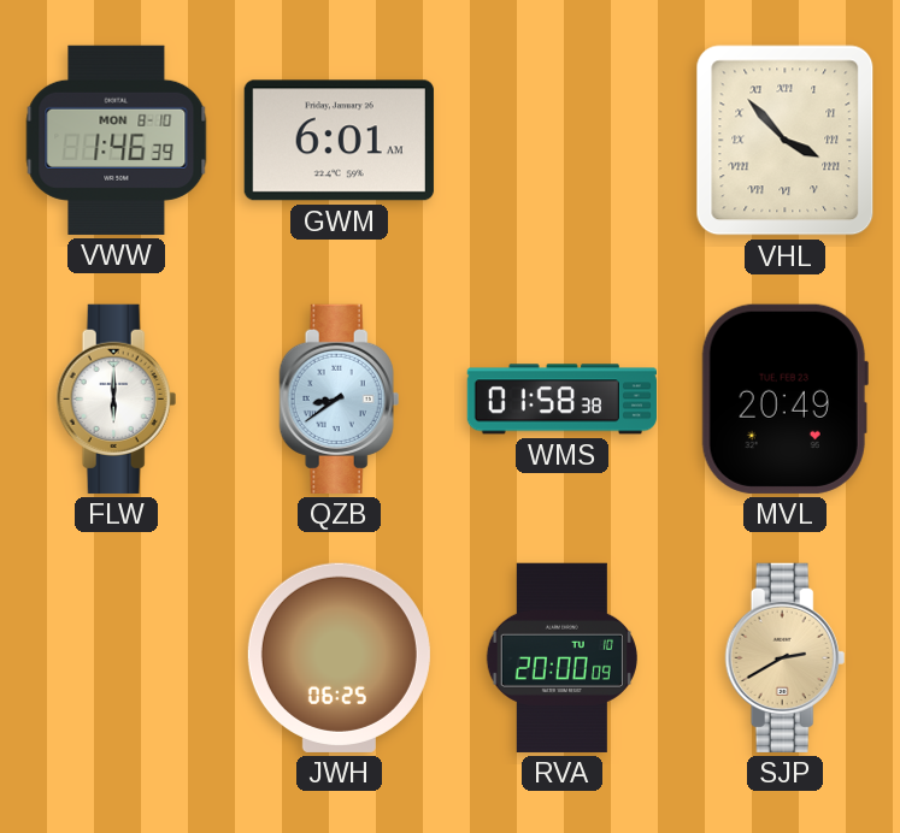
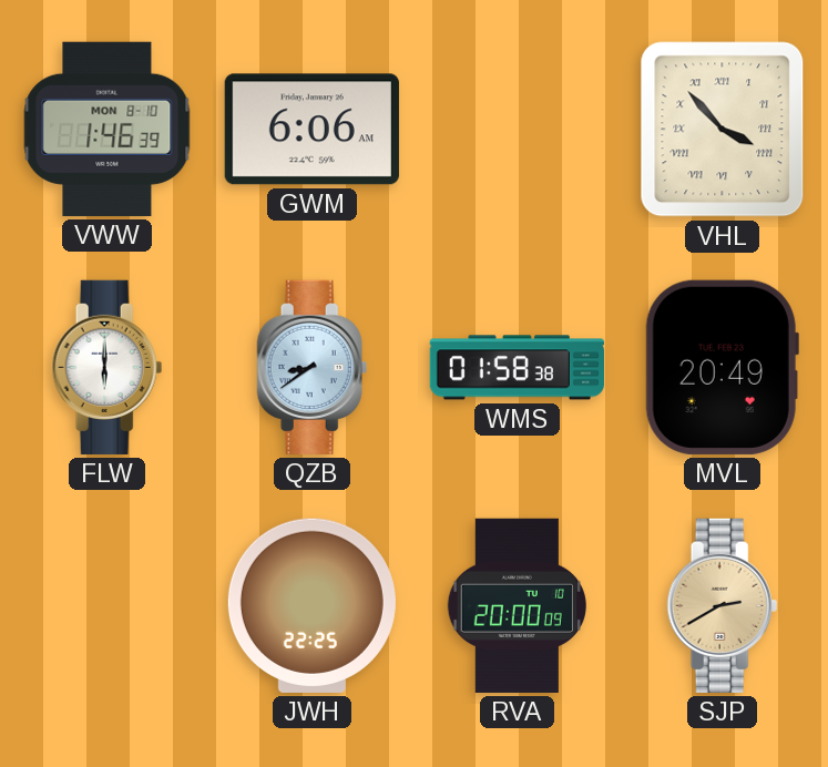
GWM: 6:01 -> 6:06 (311, 130)
JWH: 06:25 -> 22:25 (311, 605)
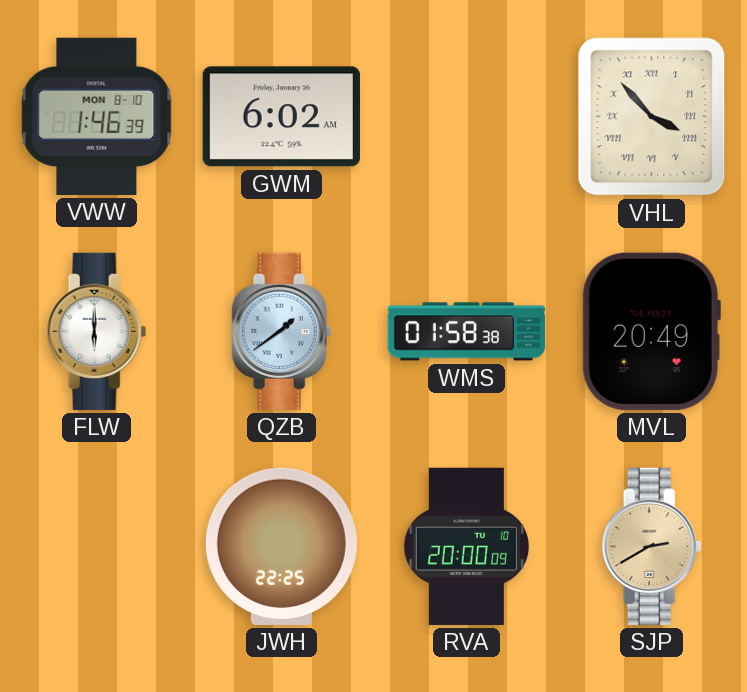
GWM: 6:06 -> 6:02 (281, 117)
QZB: 8:39 -> 1:39 (282, 331)
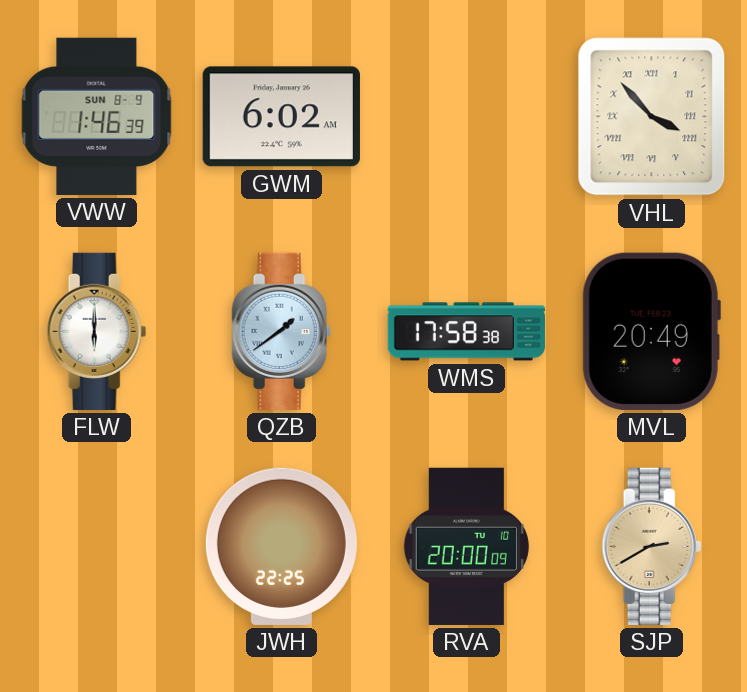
VWW date: MON 8-10 -> SUN 8-9 (97, 116)
WMS: 01:58 -> 17:58 (466, 332)
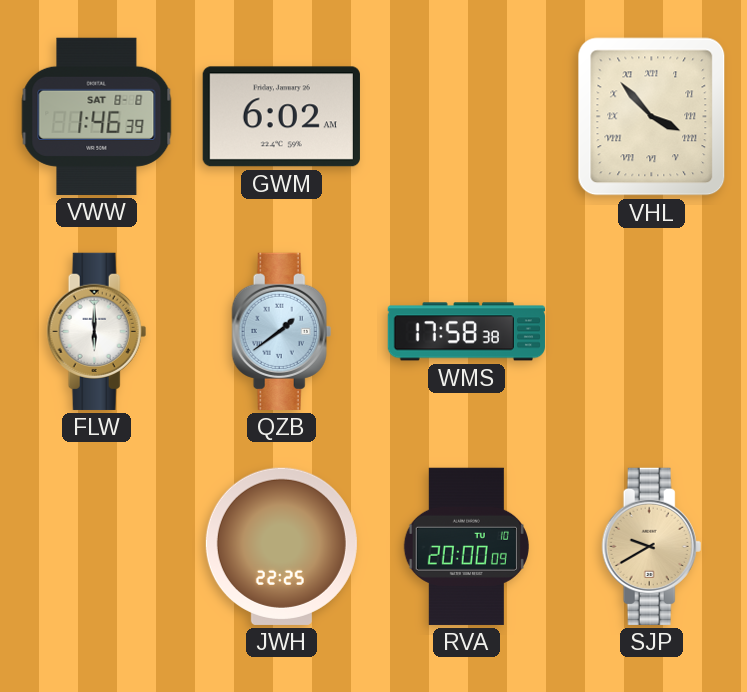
VWW date: SUN 8-9 -> SAT 8-8 (97, 116)
MVL: 20:49 -> none (651, 331)
SJP: 2:40 -> 9:40 (652, 546)
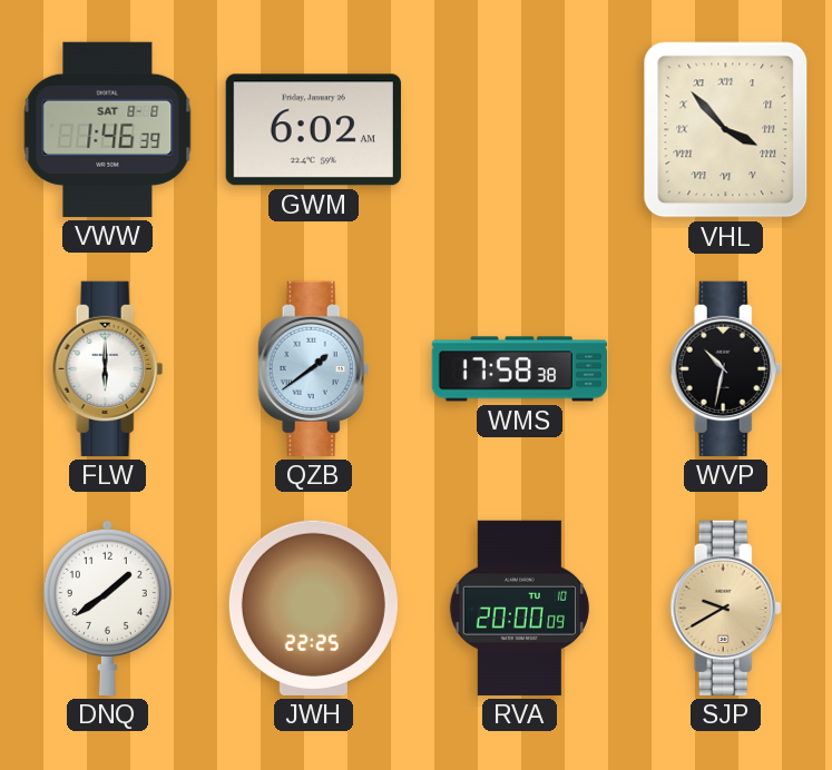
WVP: none -> 10:32 (726, 368)
DNQ: none -> 1:39 (107, 608)
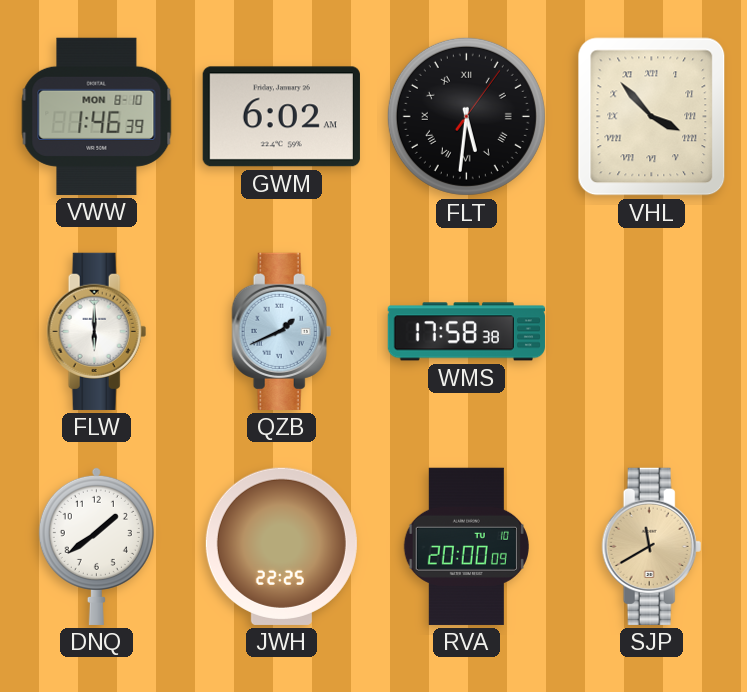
VWW date: SAT 8-8 -> MON 8-10 (97, 116)
FLT: none -> 5:31 (466, 116)
QZB: 1:39 -> 1:41 (282, 331)
WVP: 10:32 -> none (726, 368)
SJP: 9:40 -> 11:40 (652, 546)
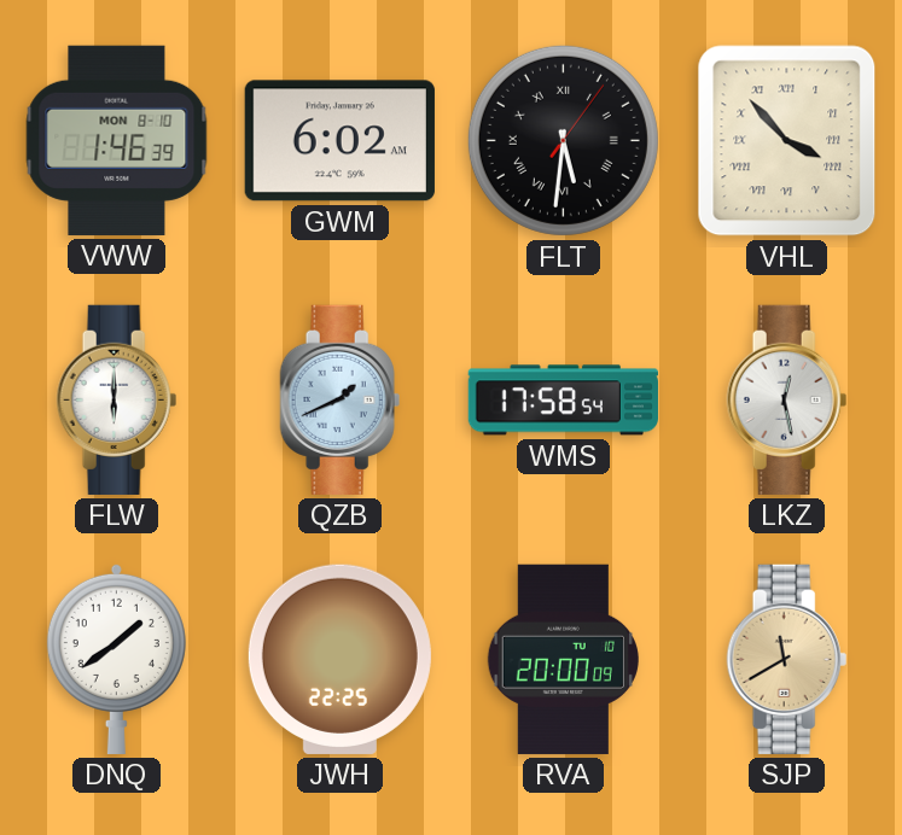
WMS: 17:58:38 -> 17:58:54 (563, 401)
LKZ: none -> 12:28 (787, 399)
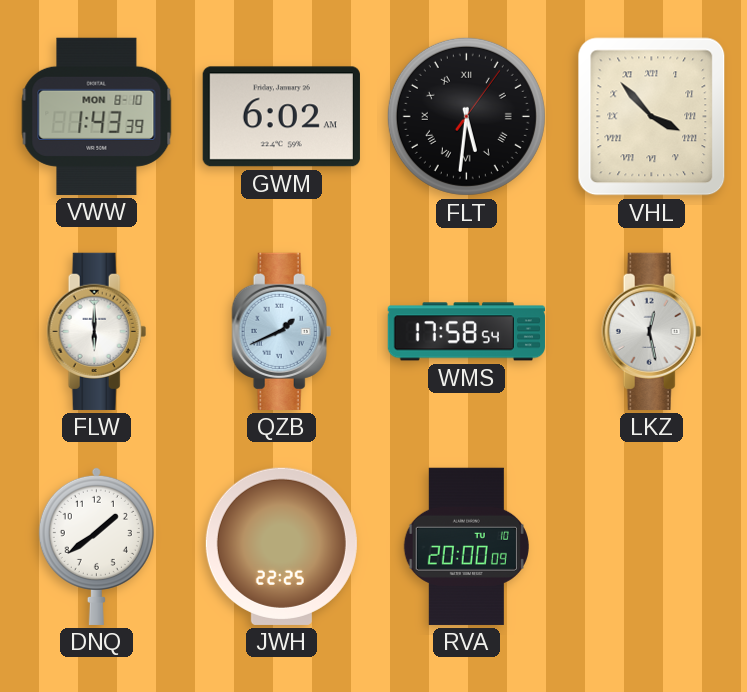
VWW: 1:46 -> 1:43 (97, 116)
SJP: 11:40 -> none (787, 659)
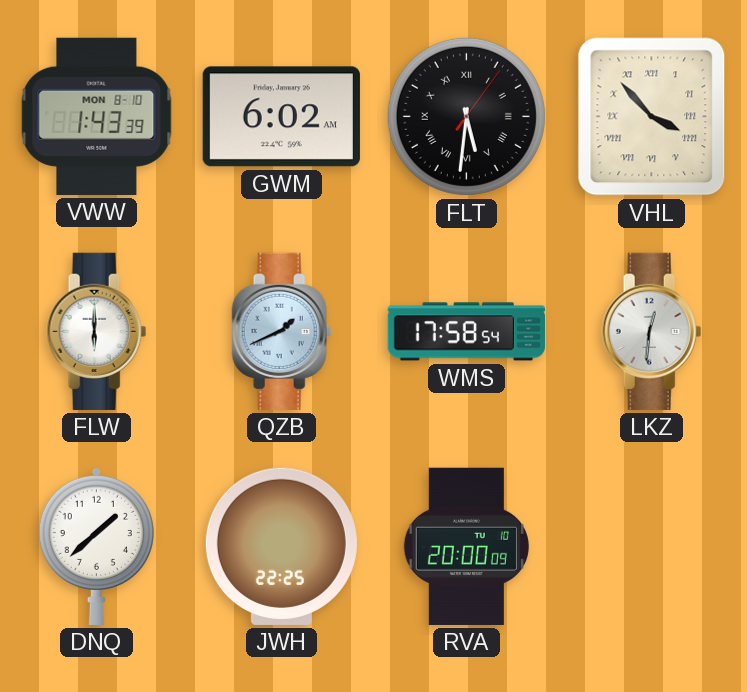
LKZ: 12:28 -> 12:31 (652, 331)
DNQ: 1:39 -> 1:38 (96, 546)
